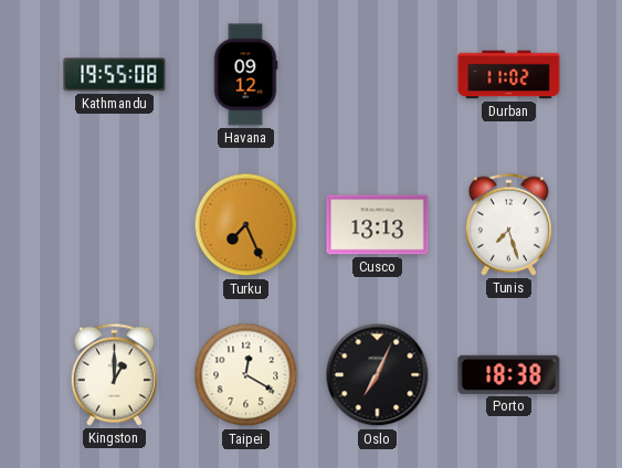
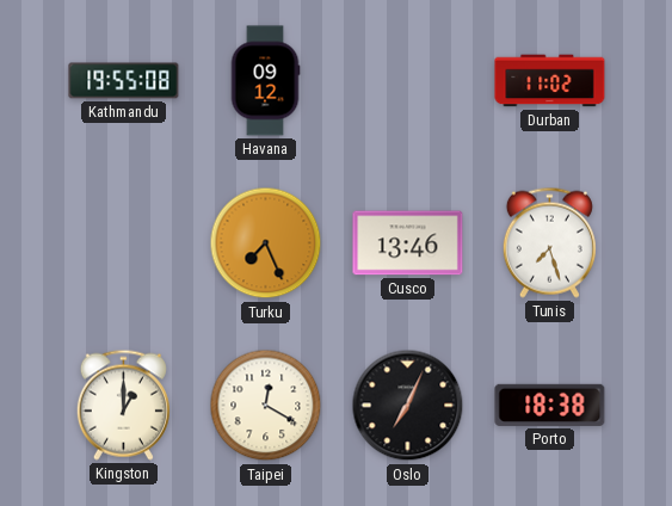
Cusco: 13:13 -> 13:46 (408, 243)
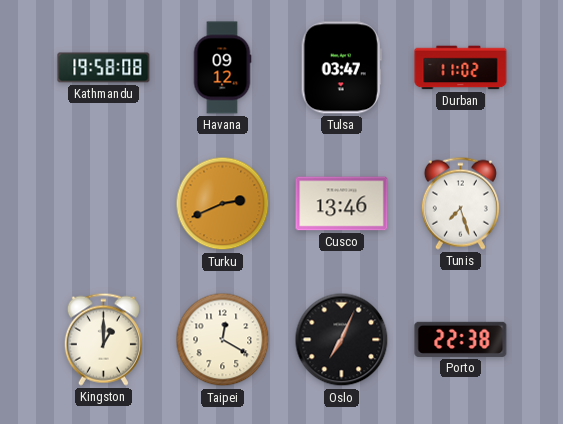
Kathmandu: 19:55 -> 19:58 (104, 68)
Tulsa: none -> 03:47 (341, 68)
Turku: 7:26 -> 2:41 (223, 204)
Porto: 18:38 -> 22:38 (461, 339)
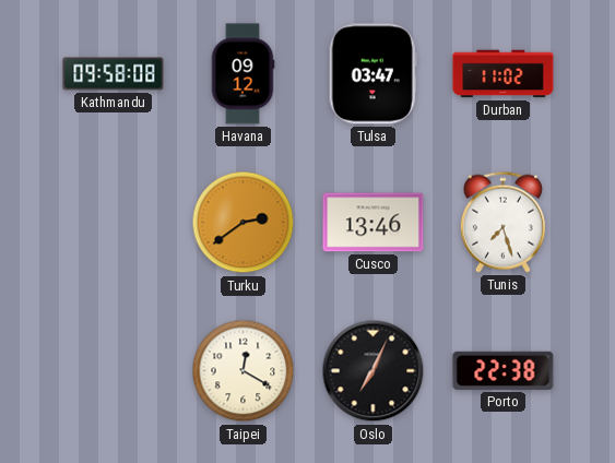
Kathmandu: 19:58 -> 09:58 (114, 74)
Turku: 2:41 -> 2:39 (244, 223)
Kingston: 1:00 -> none (103, 339)
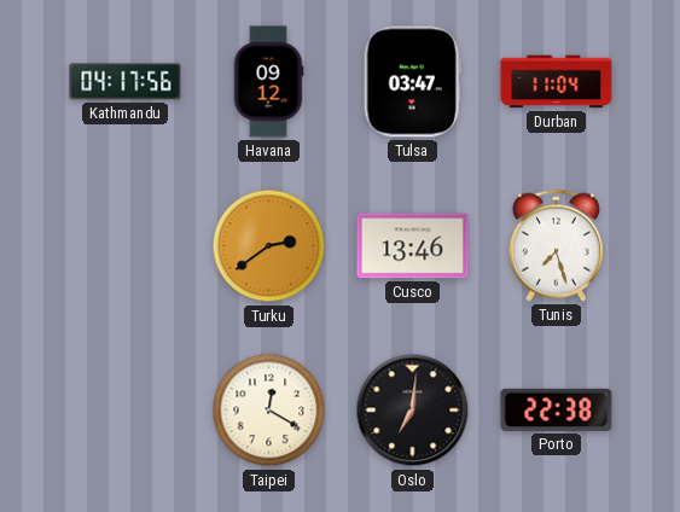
Kathmandu: 09:58 -> 04:17 (126, 82)
Durban: 11:02 -> 11:04 (557, 82)
Oslo: 7:04 -> 7:01 (413, 411)
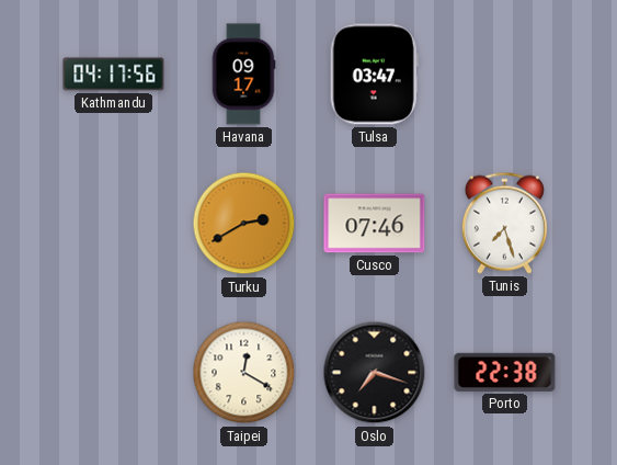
Havana: 09:12 -> 09:17 (243, 75)
Durban: 11:04 -> none (557, 82)
Turku: 2:39 -> 2:40 (244, 224)
Cusco: 13:46 -> 07:46 (375, 224)
Oslo: 7:01 -> 7:18 (375, 373)
